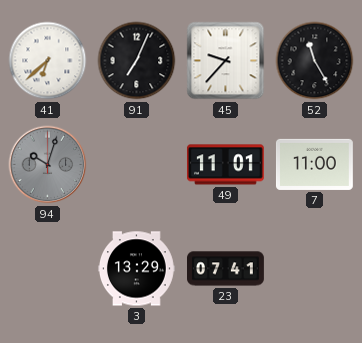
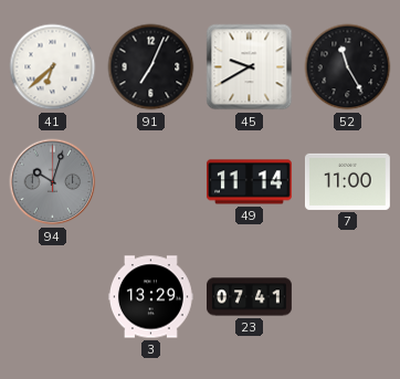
45: 9:37 -> 9:40 (250, 67)
49: 11:01 -> 11:14 (249, 182)
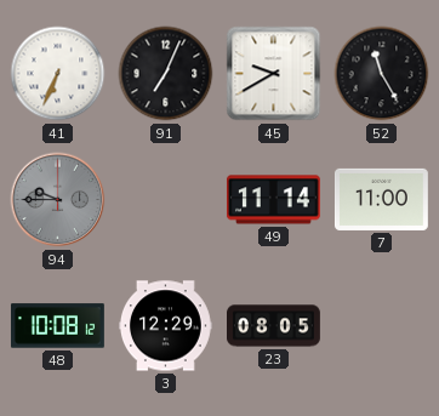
41: 6:38 -> 6:34 (58, 74)
94: 10:03 -> 9:45 (58, 200)
48: none -> 10:08 (57, 326)
3: 13:29 -> 12:29 (165, 326)
23: 07:41 -> 08:05 (274, 326)
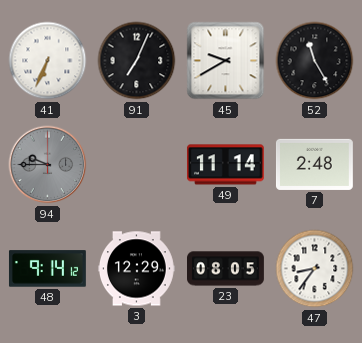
7: 11:00 -> 2:48 (314, 164)
48: 10:08 -> 9:14 (47, 269)
47: none -> 8:36 (315, 269)
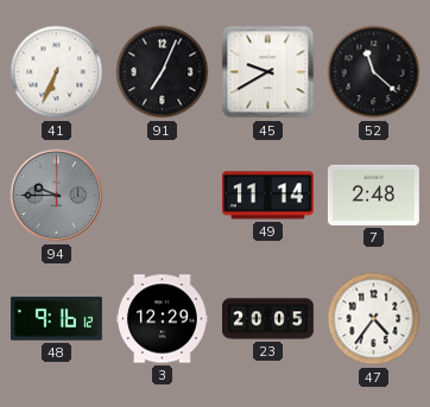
52: 11:25 -> 11:22 (374, 72)
48: 9:14 -> 9:16 (56, 319)
23: 08:05 -> 20:05 (268, 319)
47: 8:36 -> 4:36 (374, 319)
